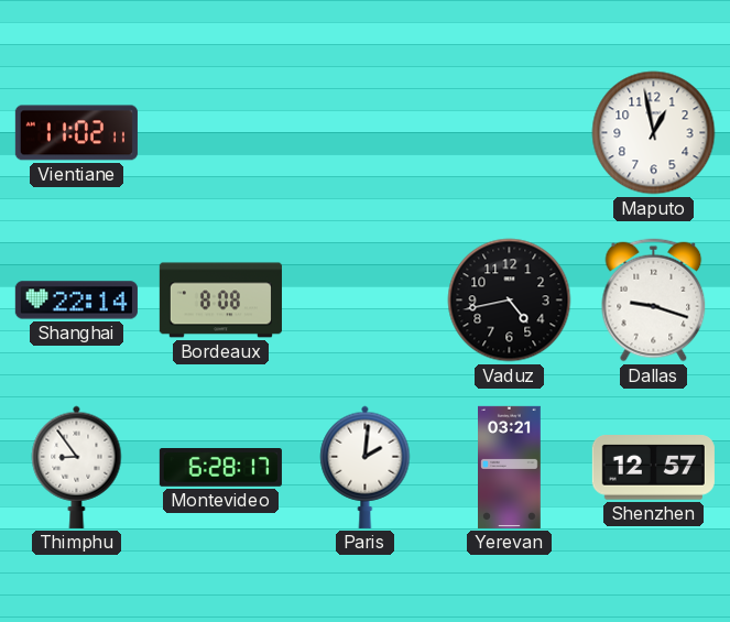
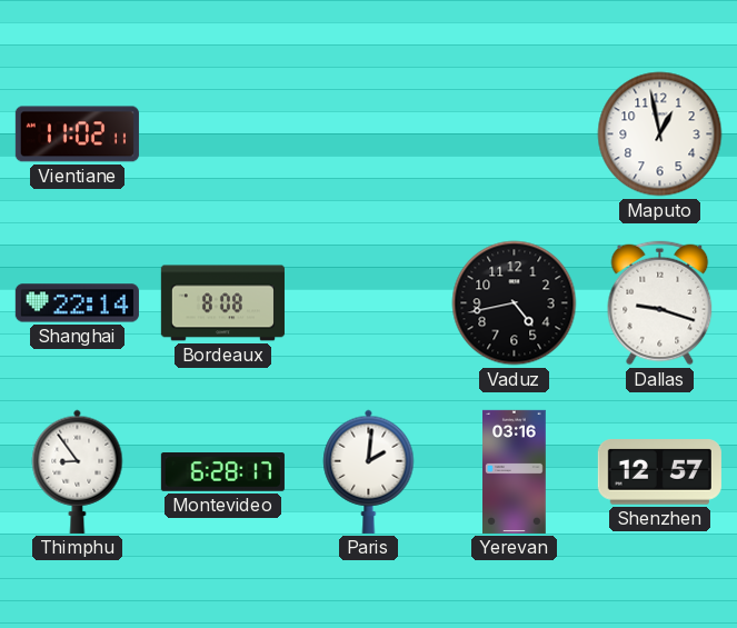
Yerevan: 03:21 -> 03:16 (515, 471)
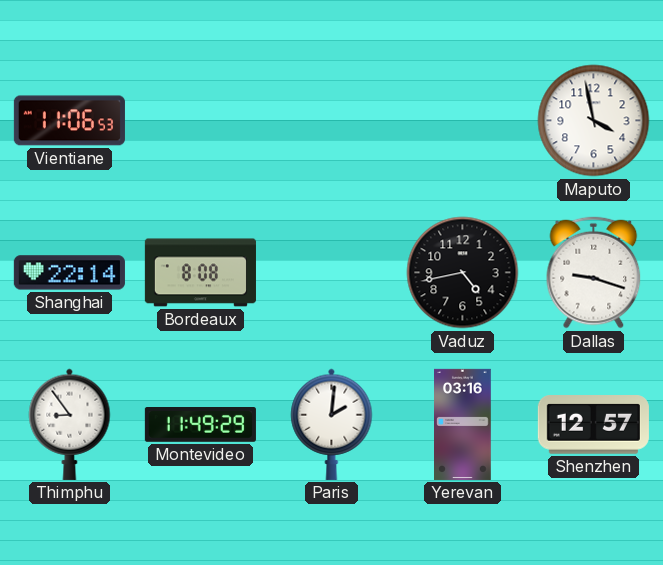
Vientiane: 11:02 -> 11:06 (69, 121)
Maputo: 12:58 -> 3:58 (594, 121)
Montevideo: 6:28 -> 11:49 (200, 425)
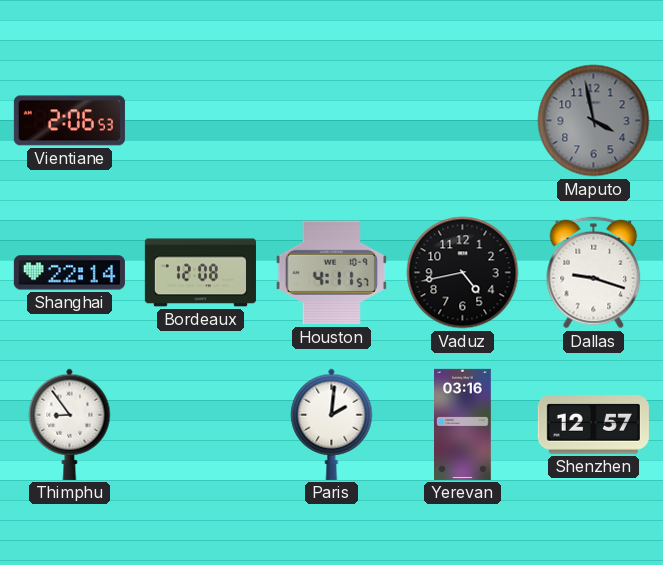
Vientiane: 11:06 -> 2:06 (69, 121)
Maputo dial: white -> grey (594, 121)
Bordeaux: 8:08 -> 12:08 (200, 273)
Houston: none -> 4:11 (331, 273)
Montevideo: 11:49 -> none (200, 425)
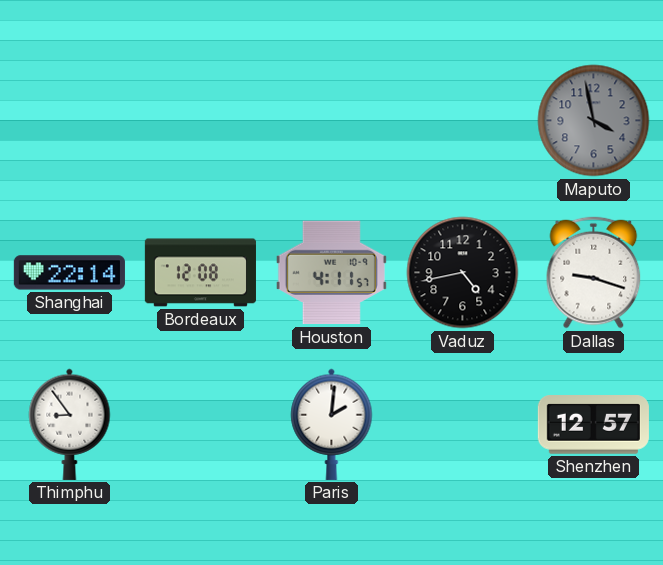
Vientiane: 2:06 -> none (69, 121)
Yerevan: 03:16 -> none (463, 424)
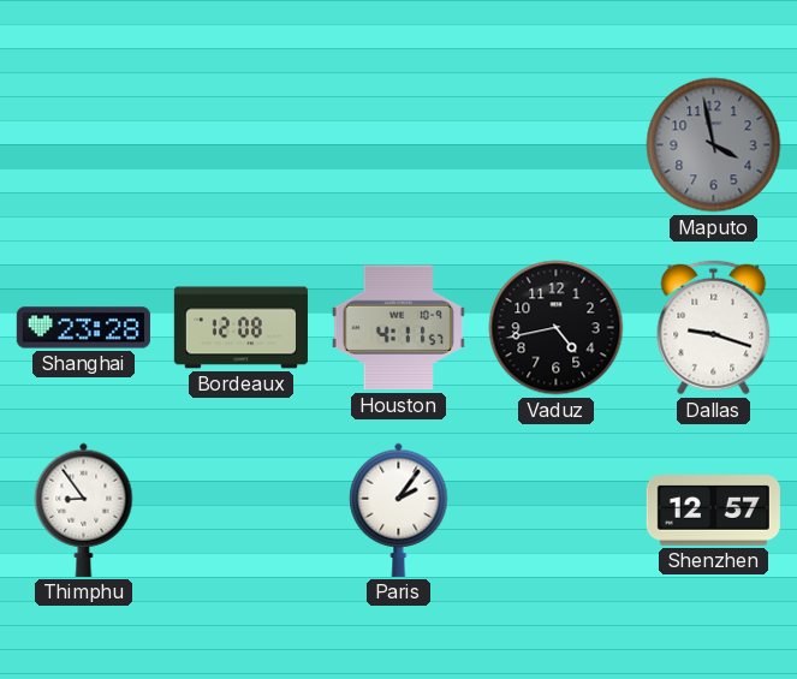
Shanghai: 22:14 -> 23:28 (83, 328)
Paris: 2:01 -> 2:06 (399, 510)
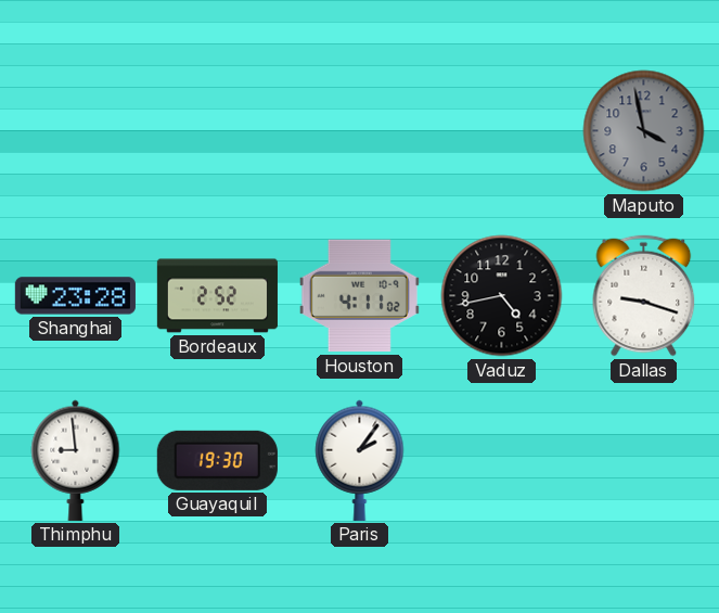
Bordeaux: 12:08 -> 2:52 (217, 296)
Houston: 4:11:57 -> 4:11:02 (359, 296)
Thimphu: 8:54 -> 8:59 (76, 460)
Guayaquil: none -> 19:30 (217, 460)
Shenzhen: 12:57 -> none (713, 511)
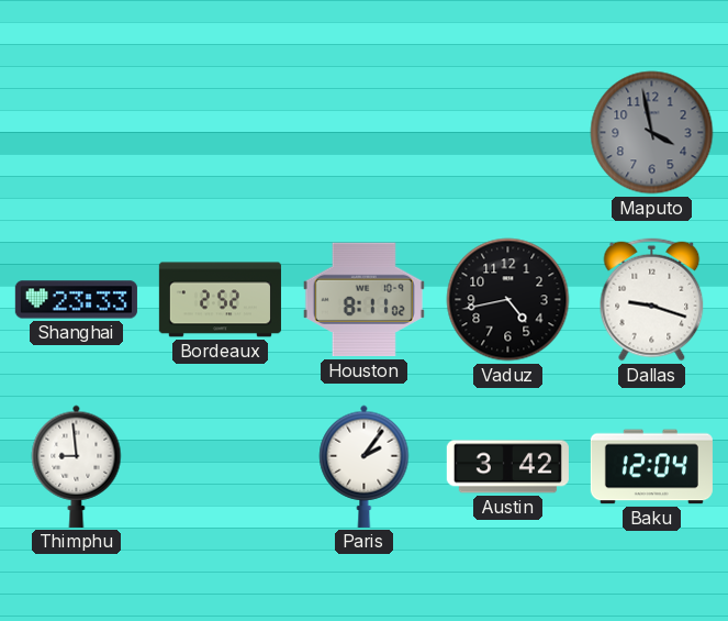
Shanghai: 23:28 -> 23:33 (76, 300)
Houston: 4:11 -> 8:11 (363, 300)
Guayaquil: 19:30 -> none (217, 460)
Austin: none -> 3:42 (507, 467)
Baku: none -> 12:04 (651, 467)
